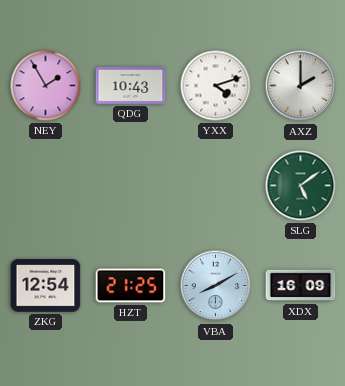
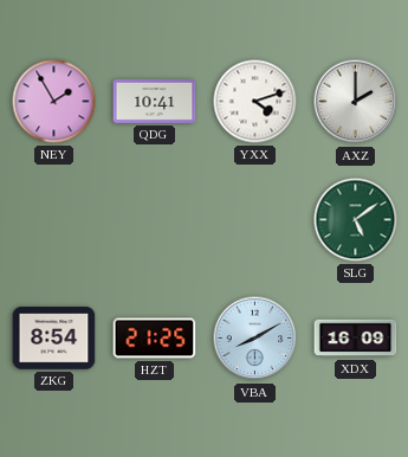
QDG: 10:43 -> 10:41 (155, 102)
ZKG: 12:54 -> 8:54 (54, 339)
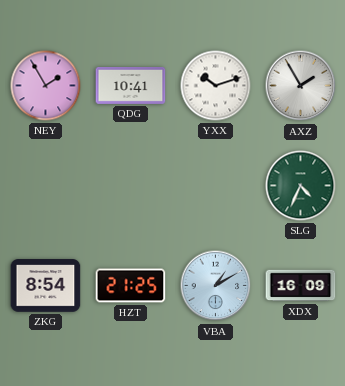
YXX: 4:12 -> 10:12 (216, 86)
AXZ: 2:00 -> 1:55 (301, 86)
SLG: 5:09 -> 4:34 (301, 186)
VBA: 8:10 -> 1:10 (216, 286)
